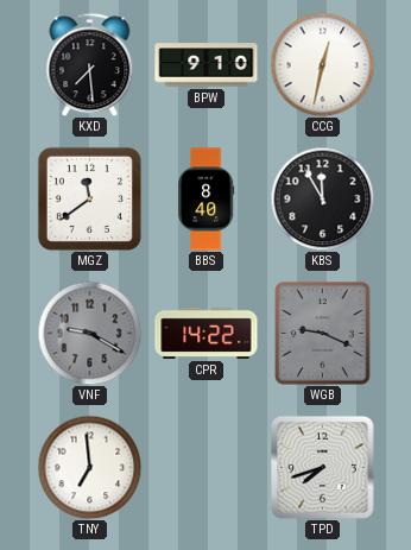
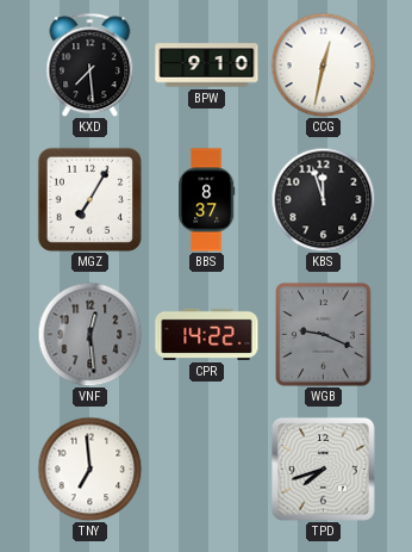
MGZ: 11:39 -> 7:05 (89, 199)
BBS: 8:40 -> 8:37 (207, 200)
KBS: 11:55 -> 11:57 (323, 199)
VNF: 9:20 -> 12:29 (89, 334)
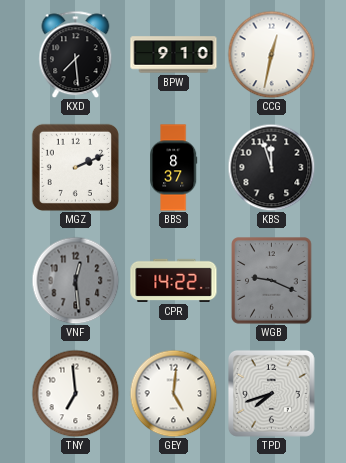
MGZ: 7:05 -> 2:11 (75, 167)
GEY: none -> 5:01 (173, 393)
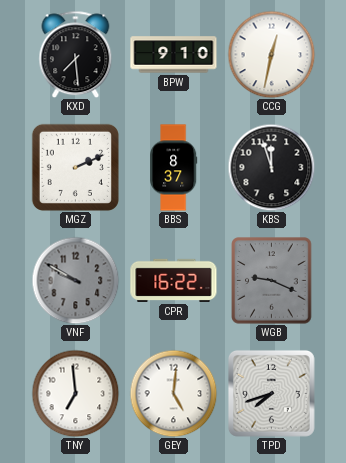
VNF: 12:29 -> 9:50 (75, 280)
CPR: 14:22 -> 16:22 (174, 280)
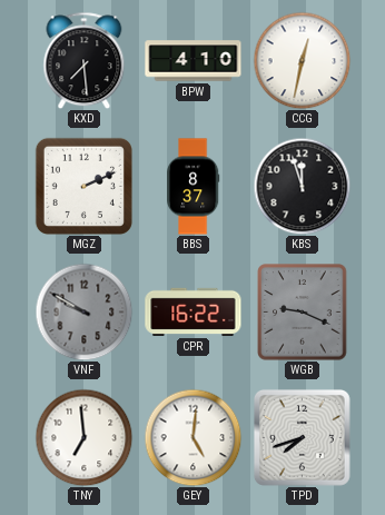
BPW: 9:10 -> 4:10 (194, 61)
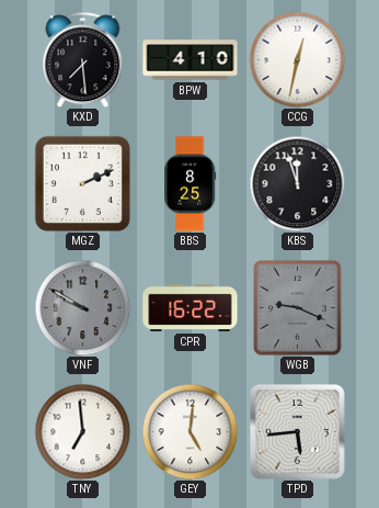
BBS: 8:37 -> 8:25 (191, 184)
TPD: 7:42 -> 5:44 (297, 431)
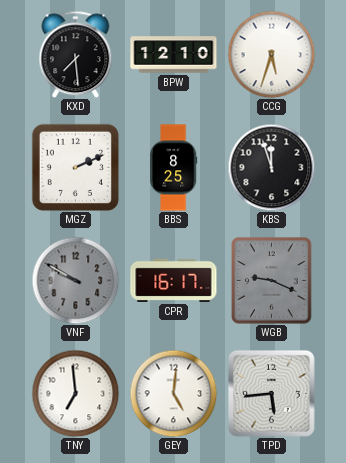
BPW: 4:10 -> 12:10 (174, 55)
CCG: 12:32 -> 5:33 (271, 54)
CPR: 16:22 -> 16:17 (174, 280)
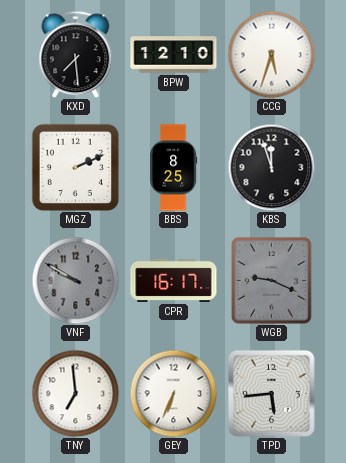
GEY: 5:01 -> 6:34 (173, 393)
